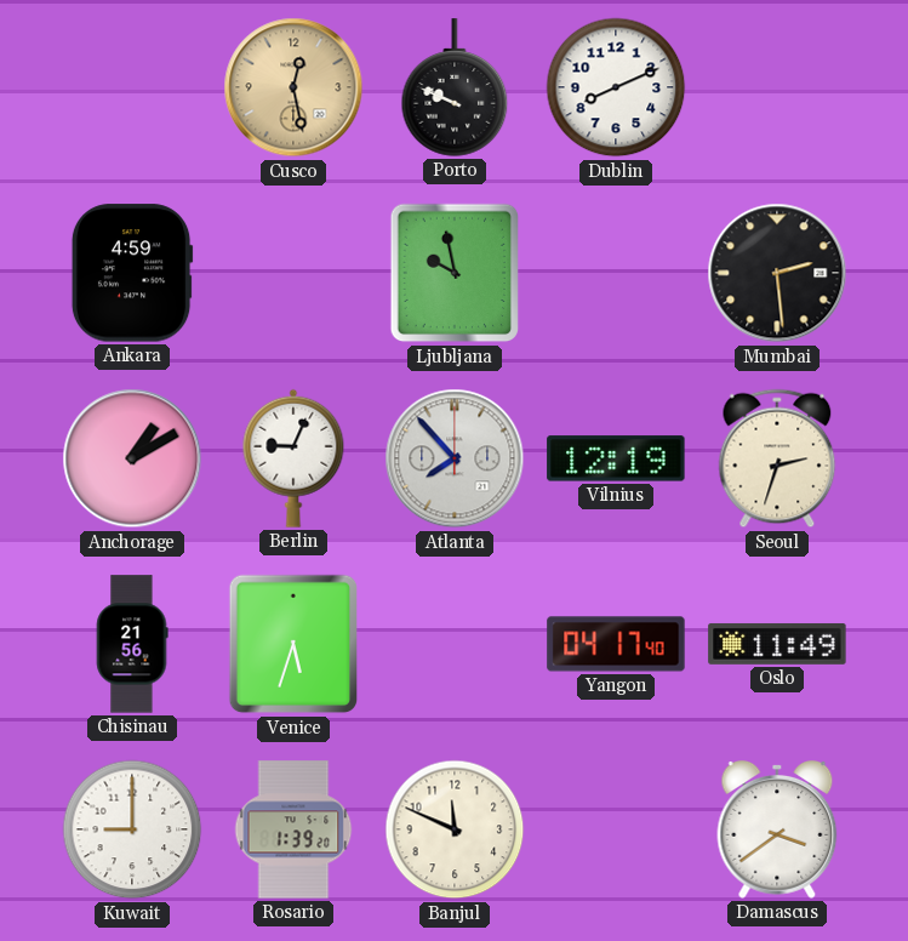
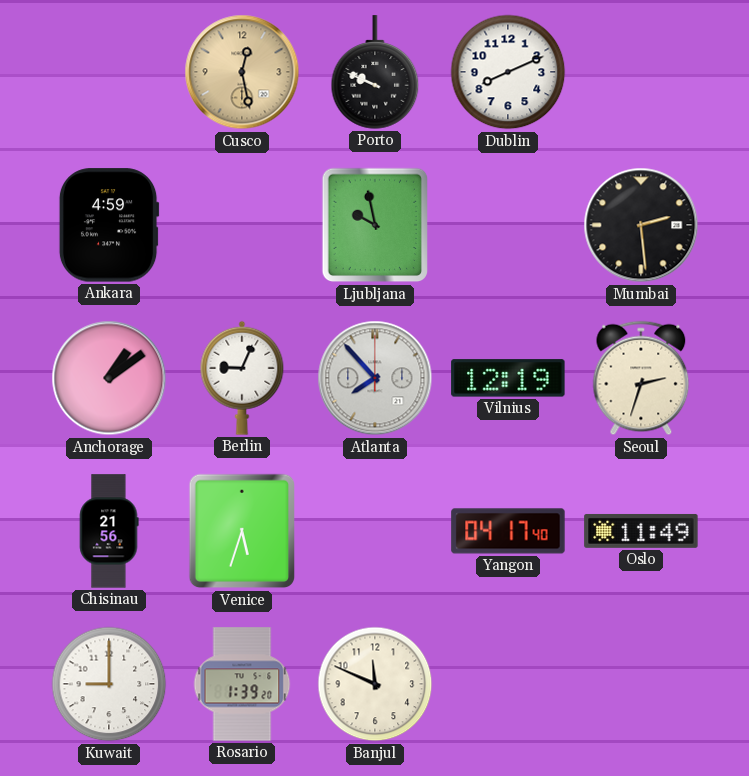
Anchorage: 1:10 -> 1:09 (109, 378)
Damascus: 3:39 -> none (777, 831)
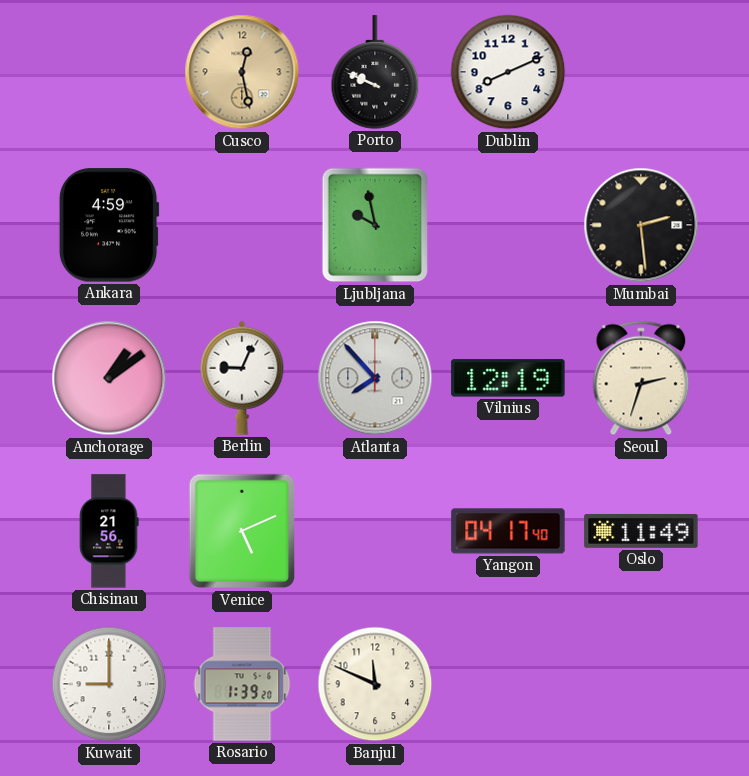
Venice: 5:33 -> 5:11 (242, 531)
